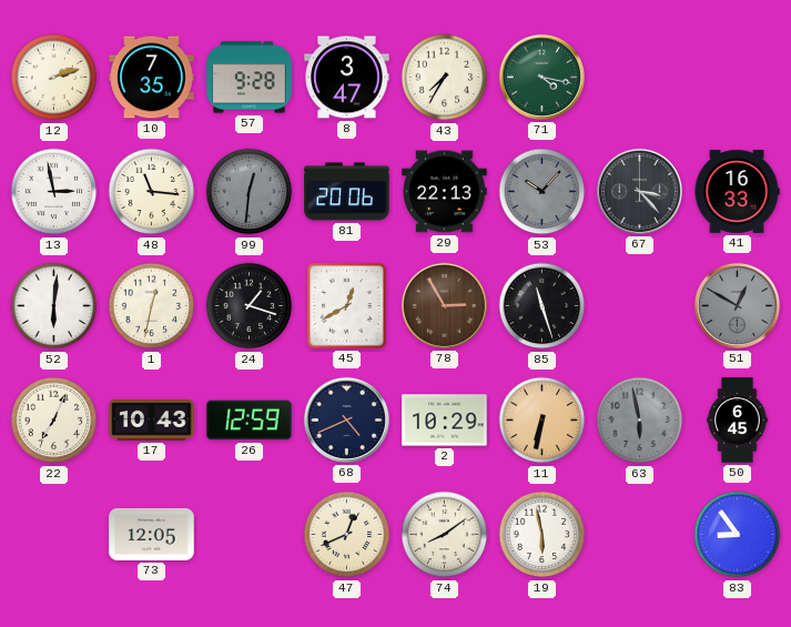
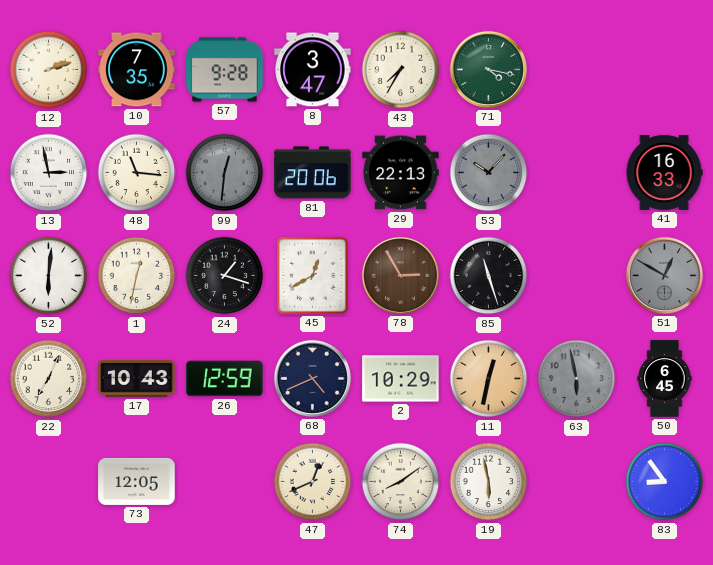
67: 3:23 -> none (639, 191)
11: 6:32 -> 12:32 (489, 379)
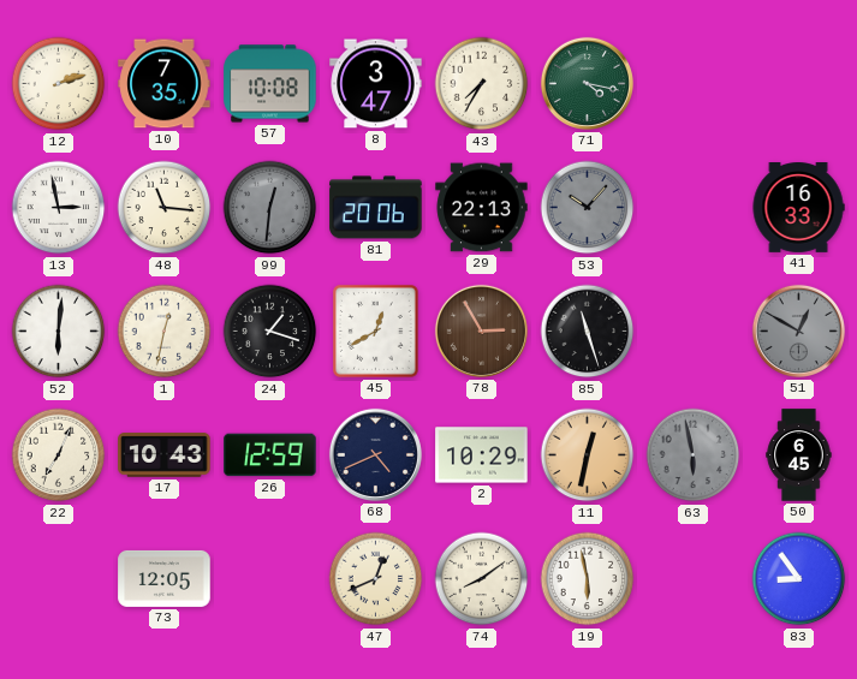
57: 9:28 -> 10:08 (270, 84)
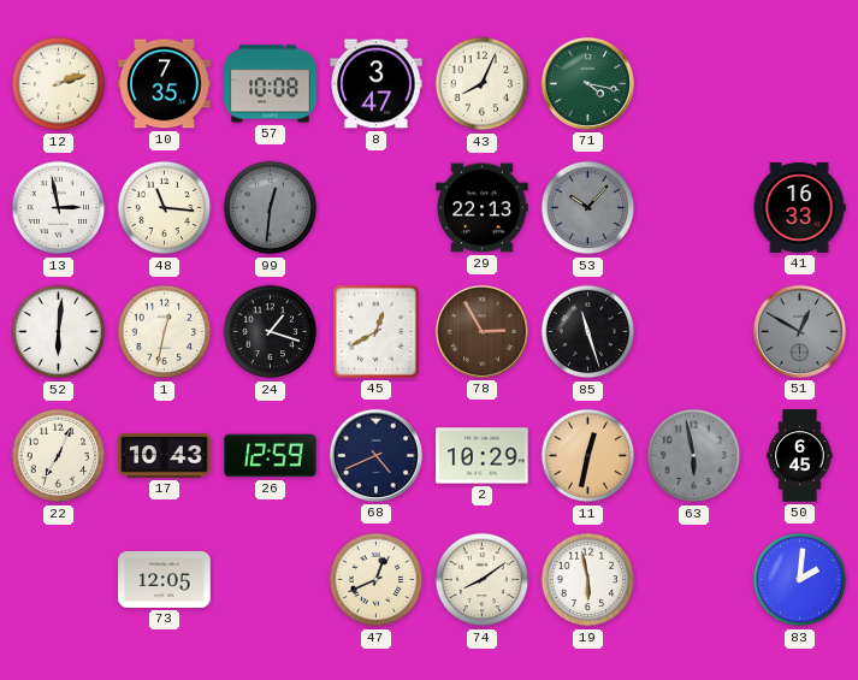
43: 7:35 -> 8:04 (483, 84)
81: 20:06 -> none (376, 208)
83: 8:54 -> 2:01 (800, 580)
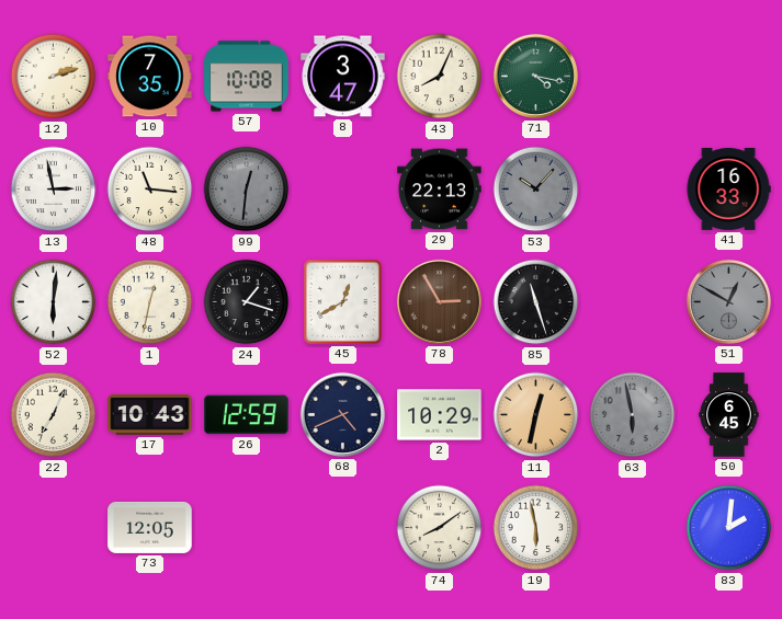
47: 12:41 -> none (377, 580)
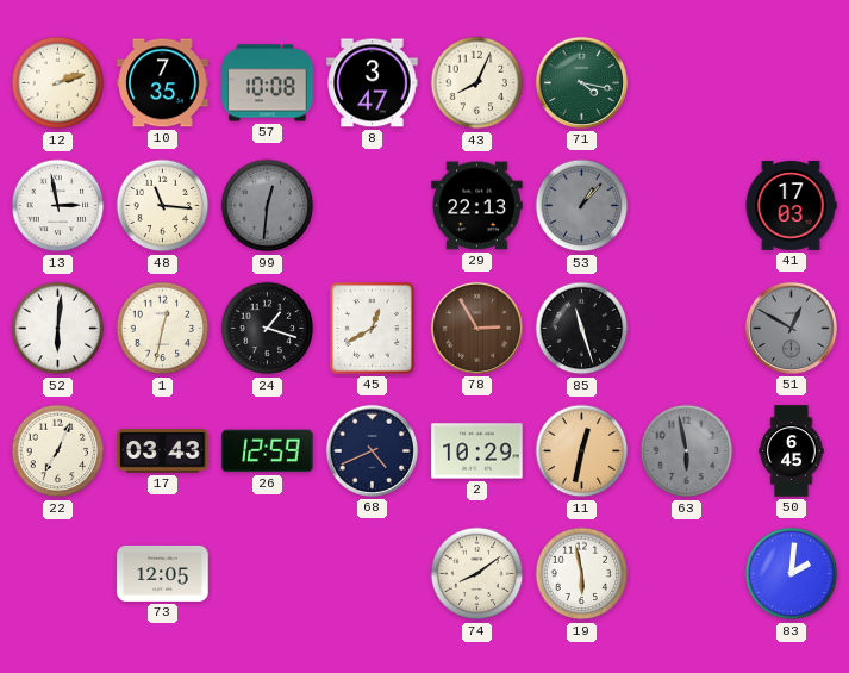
53: 10:07 -> 1:07 (582, 206)
41: 16:33 -> 17:03 (791, 206)
17: 10:43 -> 03:43 (163, 451)
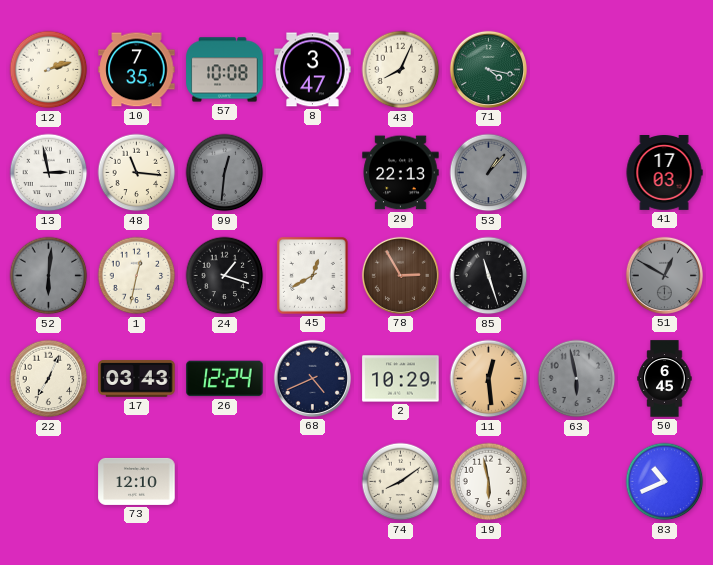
52 dial: white -> grey (49, 276)
26: 12:59 -> 12:24 (225, 379)
11: 12:32 -> 12:29 (489, 379)
73: 12:05 -> 12:10 (137, 481)
83: 2:01 -> 10:41 (665, 482)
